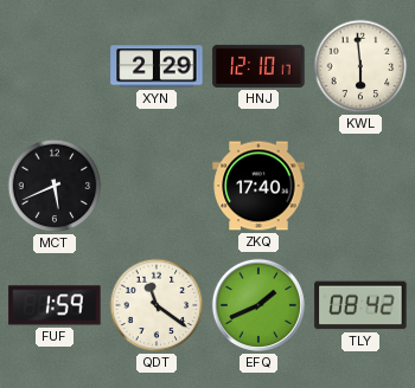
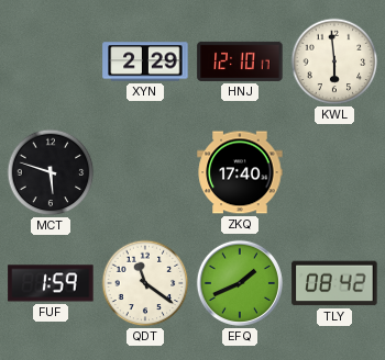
MCT: 5:41 -> 5:48 (51, 172)
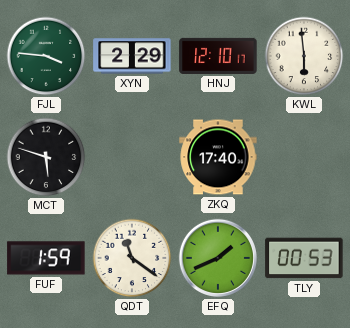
FJL: none -> 3:46 (46, 56)
TLY: 08:42 -> 00:53 (304, 258)
